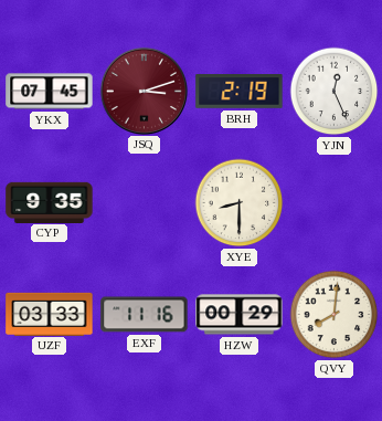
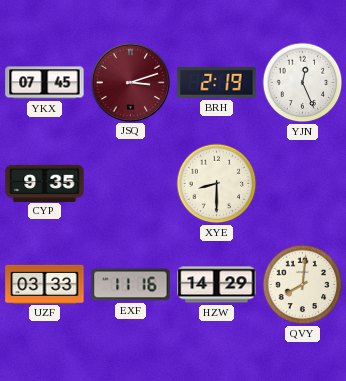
HZW: 00:29 -> 14:29 (217, 285)
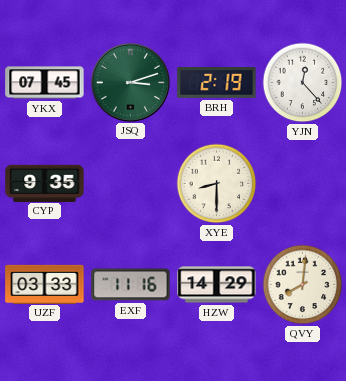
JSQ dial: burgundy -> green (130, 82)
YJN: 12:26 -> 12:23 (303, 83)
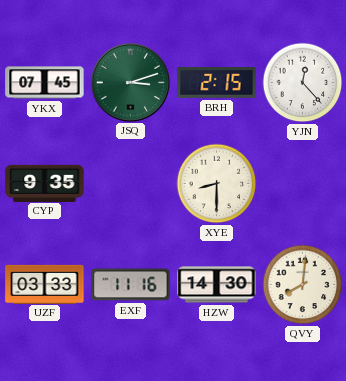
BRH: 2:19 -> 2:15 (217, 83)
HZW: 14:29 -> 14:30 (217, 285)
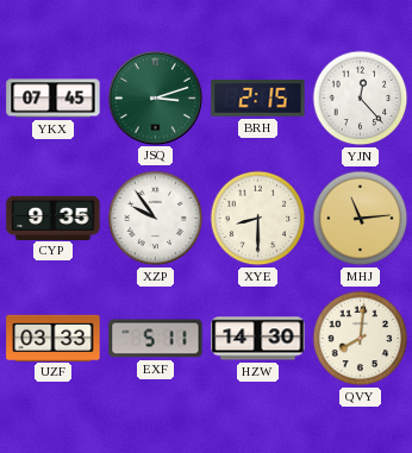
XZP: none -> 9:54 (156, 219)
MHJ: none -> 11:14 (361, 219)
EXF: 11:16 -> 5:11 (156, 339)
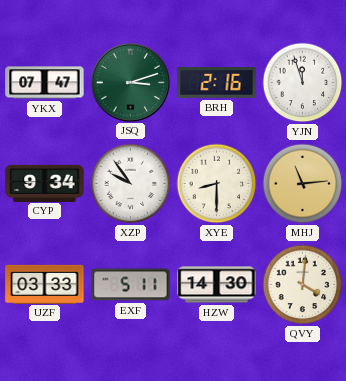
YKX: 07:45 -> 07:47 (45, 83)
BRH: 2:15 -> 2:16 (217, 83)
YJN: 12:23 -> 11:57 (303, 83)
CYP: 9:35 -> 9:34 (45, 183)
QVY: 8:01 -> 4:01 (303, 285)
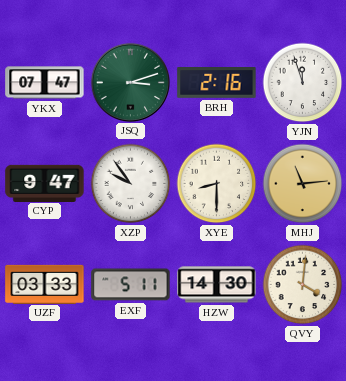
CYP: 9:34 -> 9:47 (45, 183)
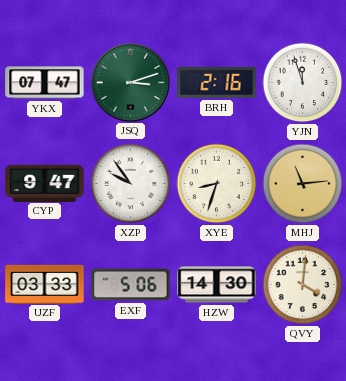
XYE: 8:30 -> 8:33 (217, 184)
EXF: 5:11 -> 5:06 (131, 285)
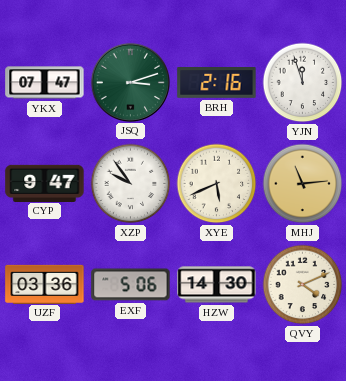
XYE: 8:33 -> 5:41 (217, 184)
UZF: 03:33 -> 03:36 (45, 284)
QVY: 4:01 -> 4:11 (303, 285)
